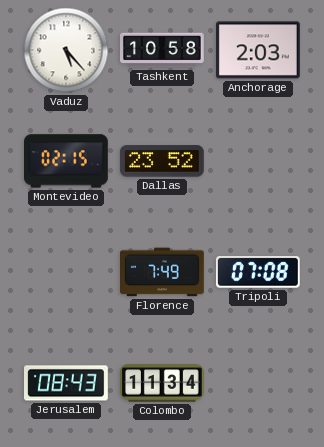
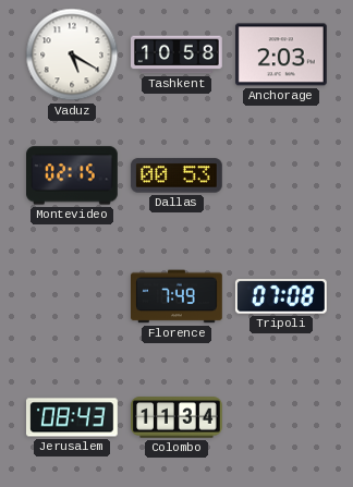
Vaduz: 5:23 -> 5:20 (72, 54)
Dallas: 23:52 -> 00:53 (176, 175)
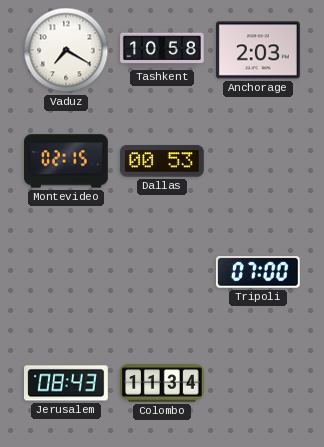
Vaduz: 5:20 -> 7:20 (66, 50)
Florence: 7:49 -> none (178, 296)
Tripoli: 07:08 -> 07:00 (258, 272)
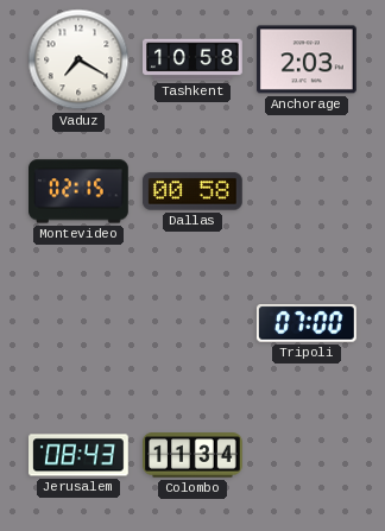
Dallas: 00:53 -> 00:58 (192, 191)
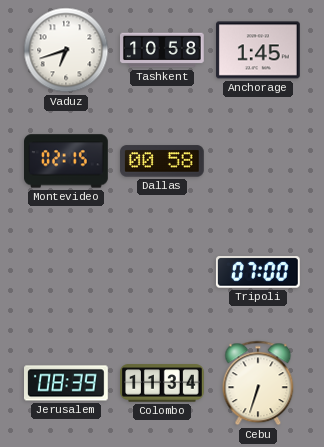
Vaduz: 7:20 -> 6:42 (66, 50)
Anchorage: 2:03 -> 1:45 (259, 50)
Jerusalem: 08:43 -> 08:39 (67, 383)
Cebu: none -> 6:33 (258, 383)
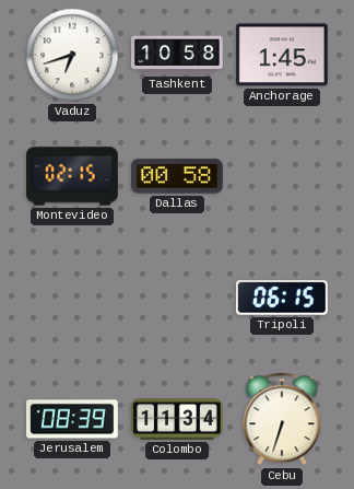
Tripoli: 07:00 -> 06:15 (282, 298)
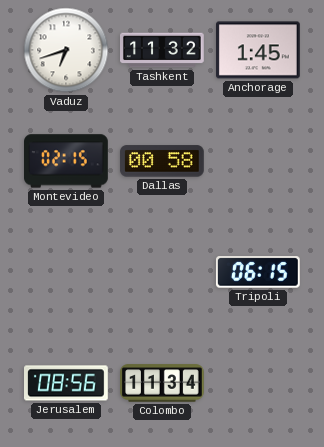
Tashkent: 10:58 -> 11:32 (163, 50)
Jerusalem: 08:39 -> 08:56 (67, 383)
Cebu: 6:33 -> none (282, 419)
